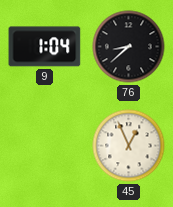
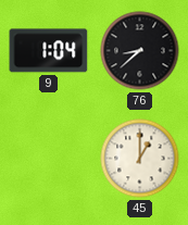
45: 12:56 -> 1:00 (140, 159)
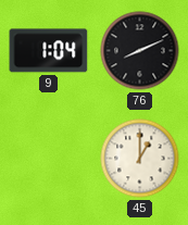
76: 8:38 -> 8:11 (140, 51)
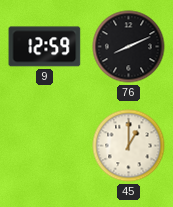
9: 1:04 -> 12:59 (45, 47)
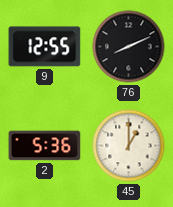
9: 12:59 -> 12:55 (45, 47)
2: none -> 5:36 (45, 146)
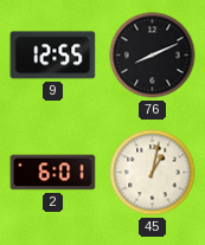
2: 5:36 -> 6:01 (53, 173)
45: 1:00 -> 1:02 (153, 173)
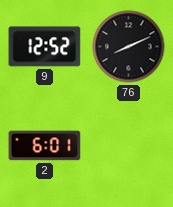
9: 12:55 -> 12:52 (45, 47)
45: 1:02 -> none (153, 173)
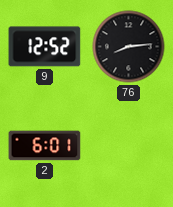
76: 8:11 -> 8:14 (129, 47)
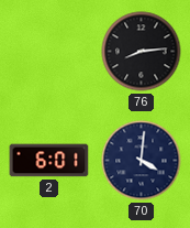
9: 12:52 -> none (45, 47)
70: none -> 4:01 (142, 161)
